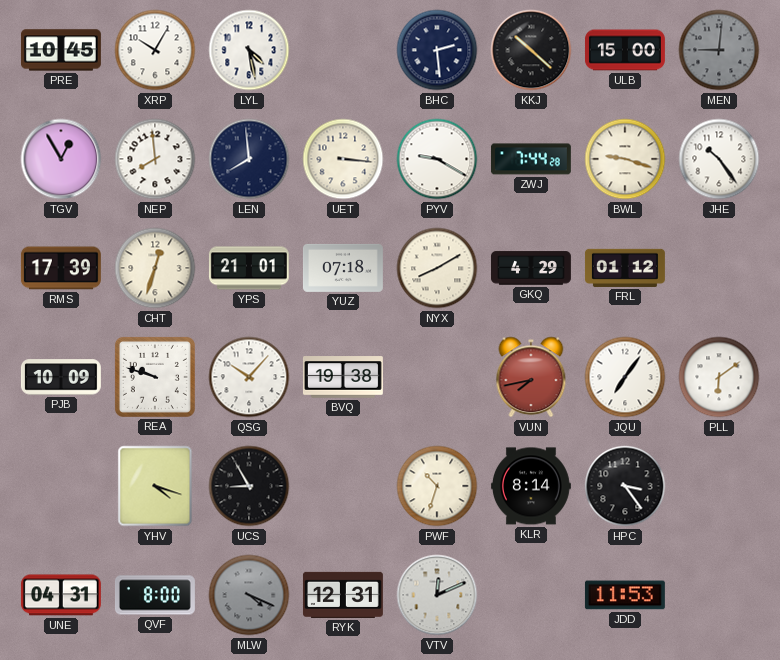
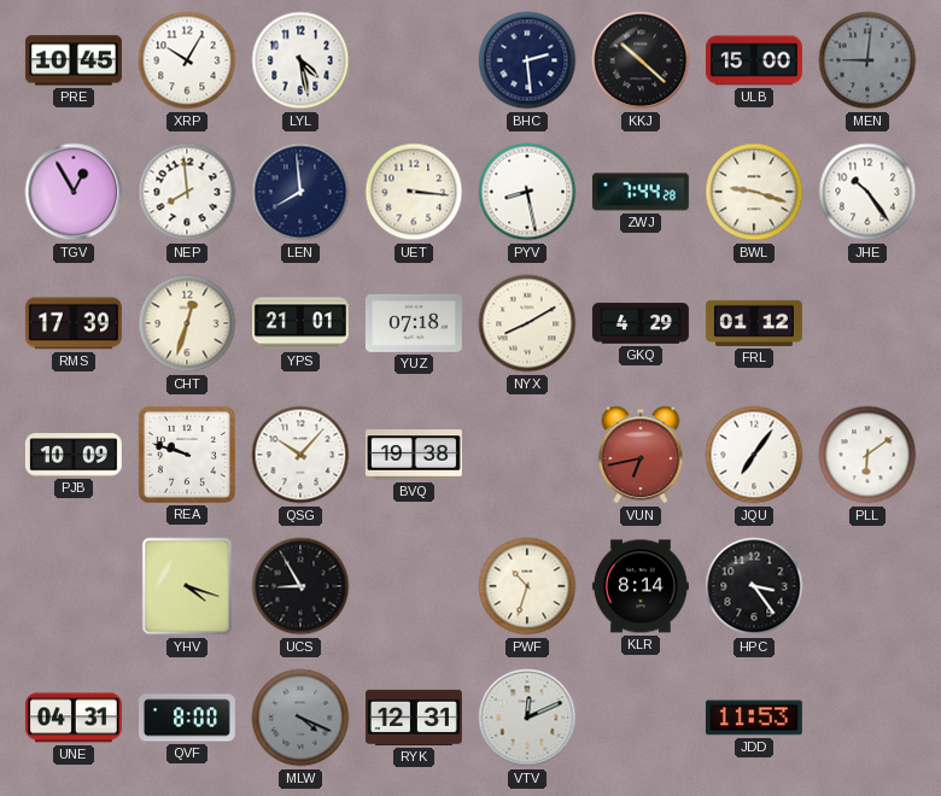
PYV: 9:20 -> 8:28 (527, 192)
VUN: 7:43 -> 6:43 (641, 455)
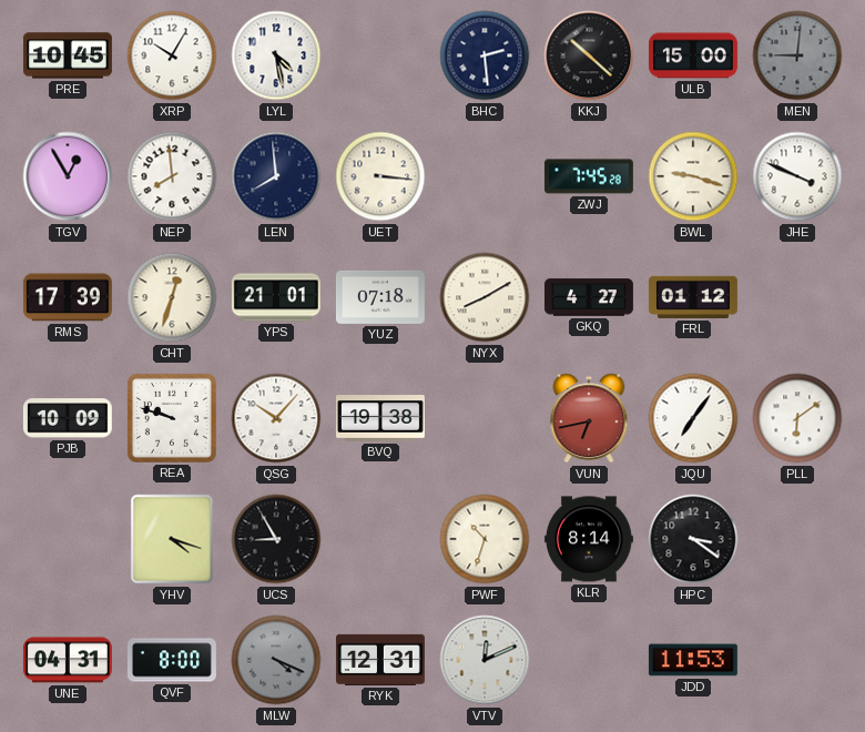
PYV: 8:28 -> none (527, 192)
ZWJ: 7:44 -> 7:45 (589, 176)
JHE: 10:24 -> 3:49 (797, 176)
GKQ: 4:29 -> 4:27 (589, 297)
HPC: 3:24 -> 3:21 (693, 539)
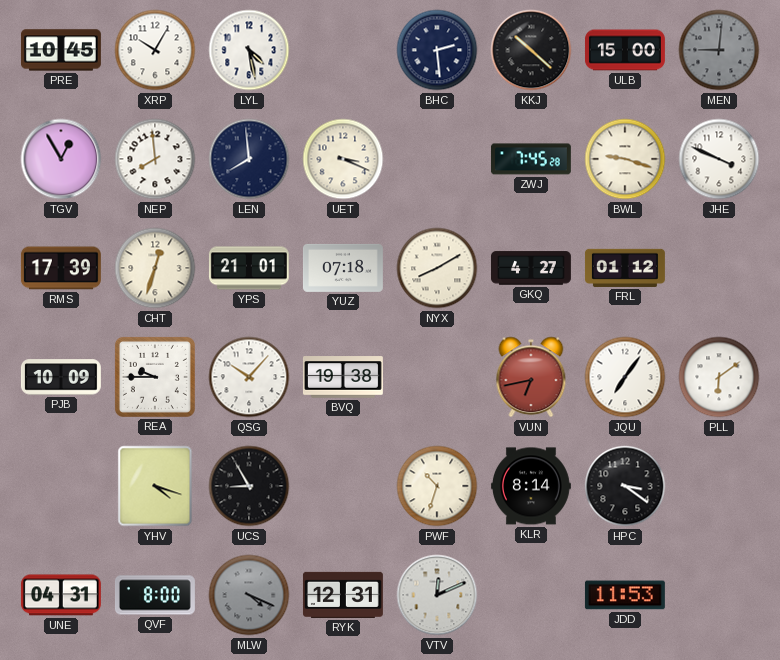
UET: 3:16 -> 3:19 (343, 159)
REA: 9:48 -> 9:45 (155, 377)
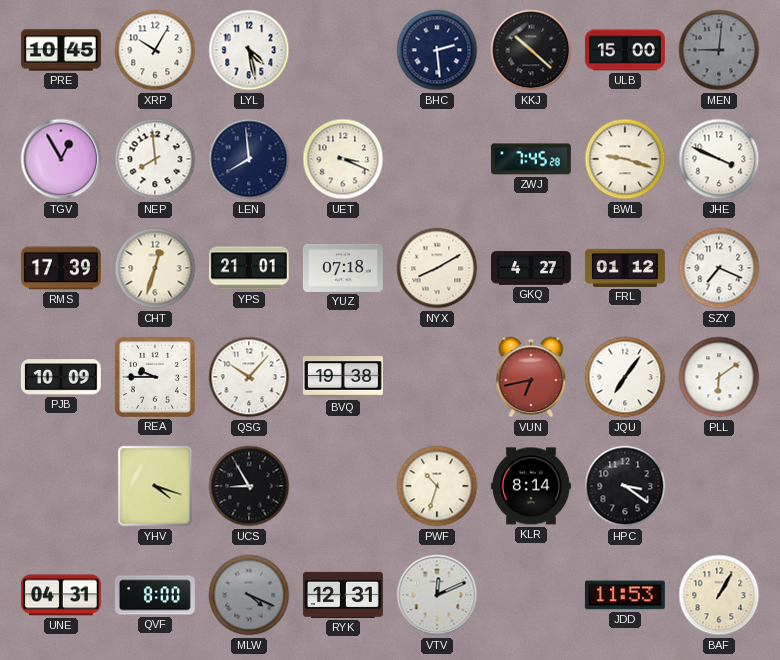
SZY: none -> 7:19 (719, 268)
BAF: none -> 1:05 (719, 595)
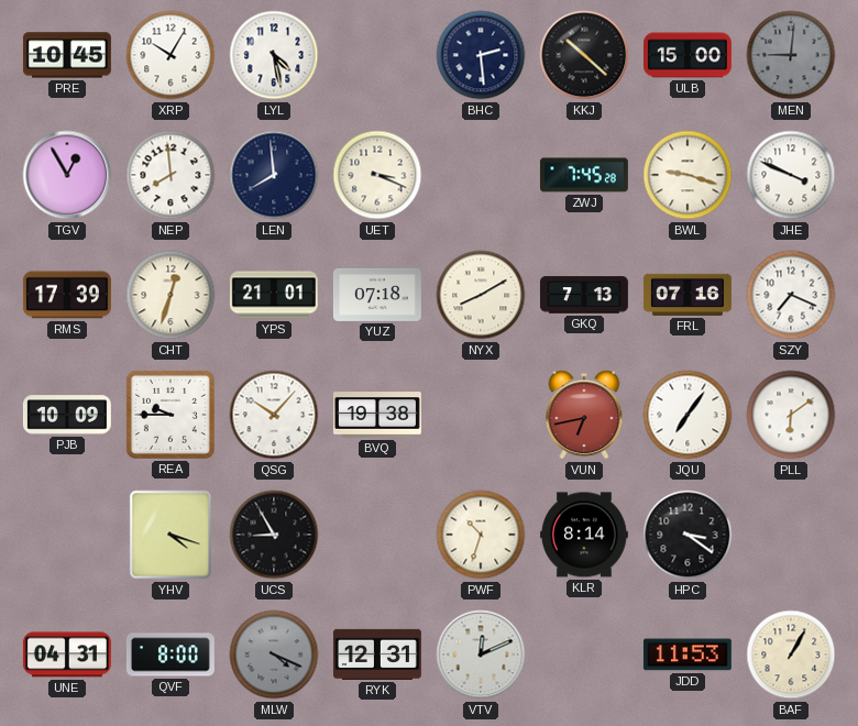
GKQ: 4:27 -> 7:13 (584, 295)
FRL: 01:12 -> 07:16 (687, 295)
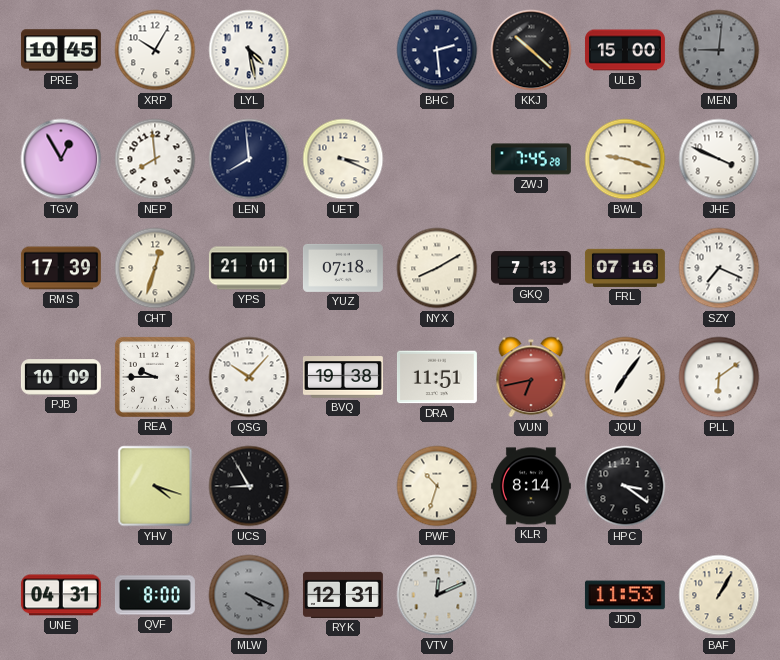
DRA: none -> 11:51 (437, 377)
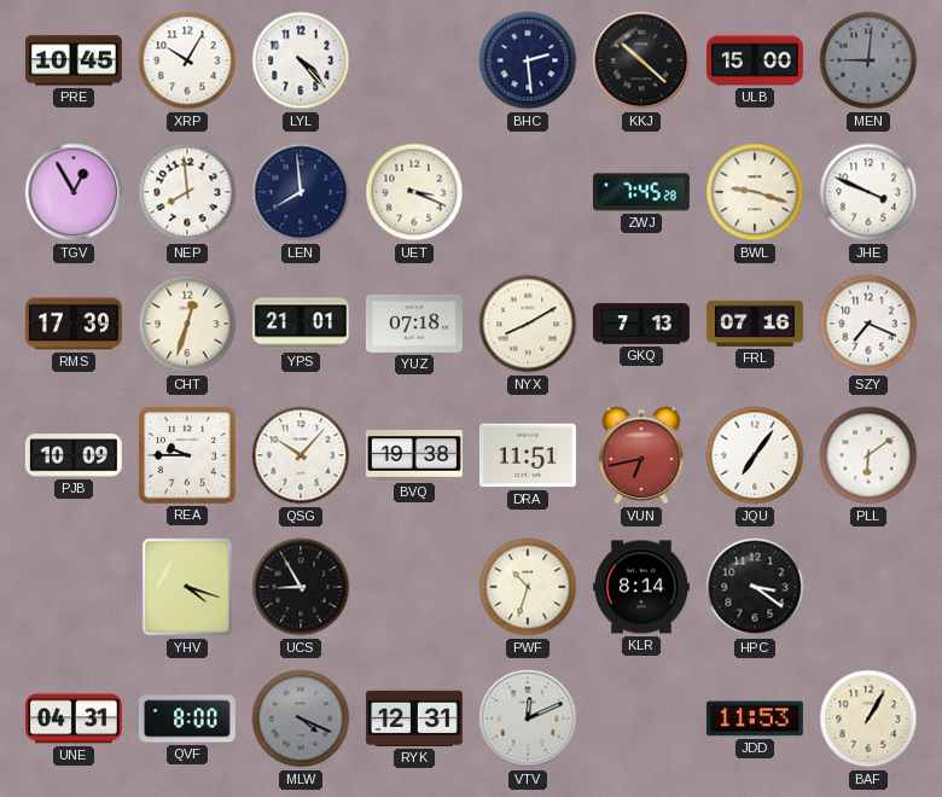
LYL: 4:28 -> 4:23 (301, 60)
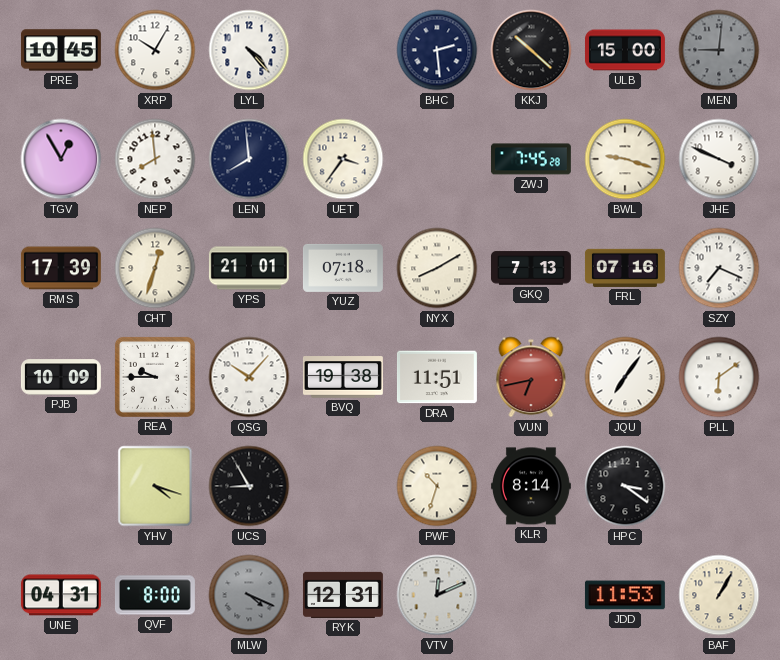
UET: 3:19 -> 3:36 (343, 159)
